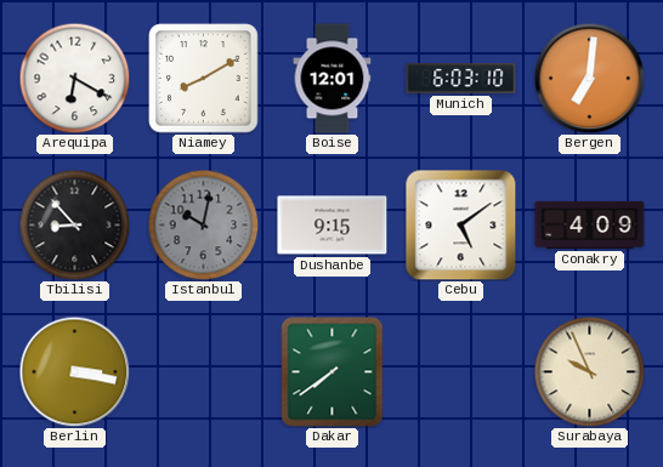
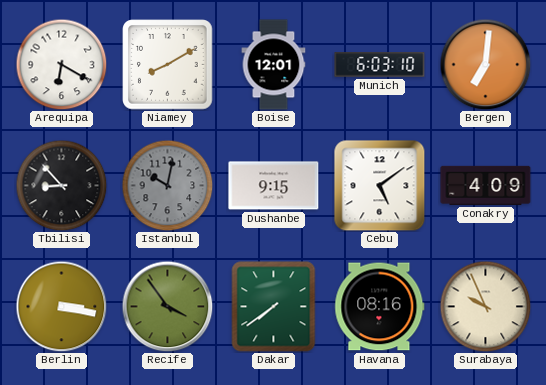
Recife: none -> 3:54 (167, 306)
Havana: none -> 08:16 (380, 307)
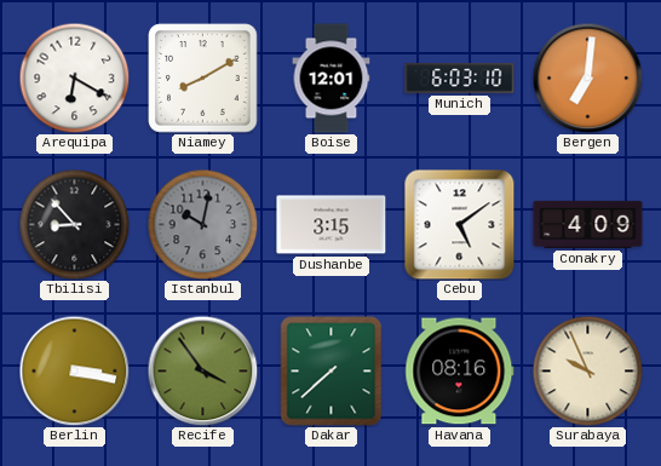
Dushanbe: 9:15 -> 3:15 (332, 225)
Dakar: 7:39 -> 7:38 (332, 372)
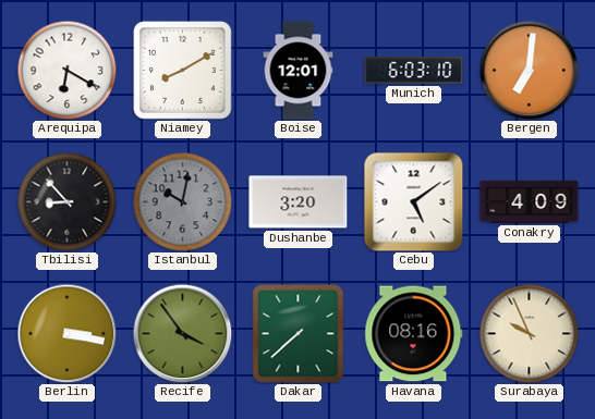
Dushanbe: 3:15 -> 3:20 (299, 202)
